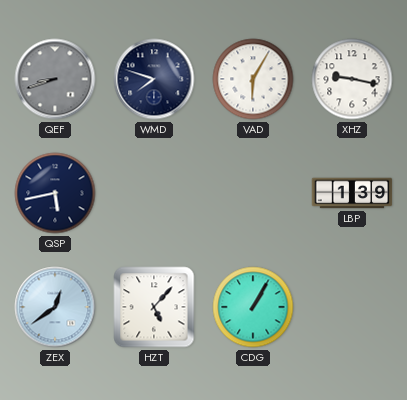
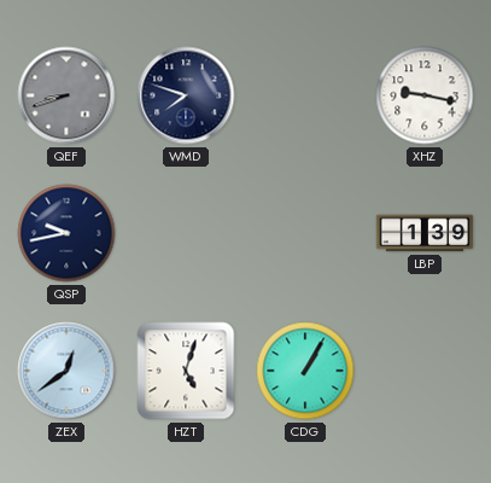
VAD: 6:05 -> none (253, 79)
QSP: 5:43 -> 9:43 (66, 233)
HZT: 5:07 -> 5:03 (186, 371)
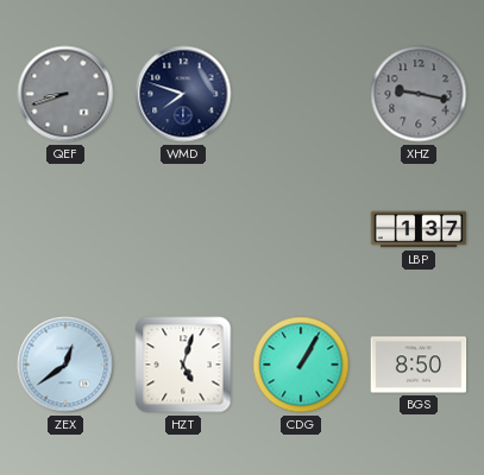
XHZ dial: white -> grey (419, 94)
QSP: 9:43 -> none (66, 233)
LBP: 1:39 -> 1:37 (419, 229)
BGS: none -> 8:50 (419, 365)
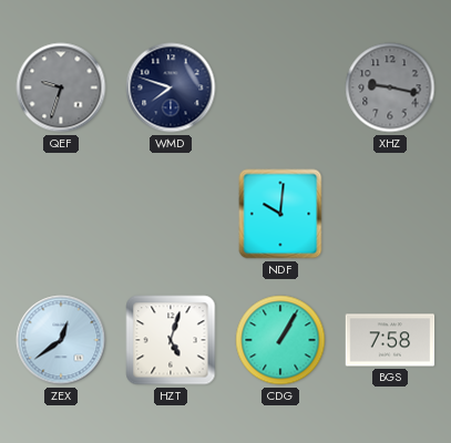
QEF: 8:42 -> 9:33 (61, 87)
NDF: none -> 10:01 (280, 214)
LBP: 1:37 -> none (419, 229)
BGS: 8:50 -> 7:58 (390, 340)
